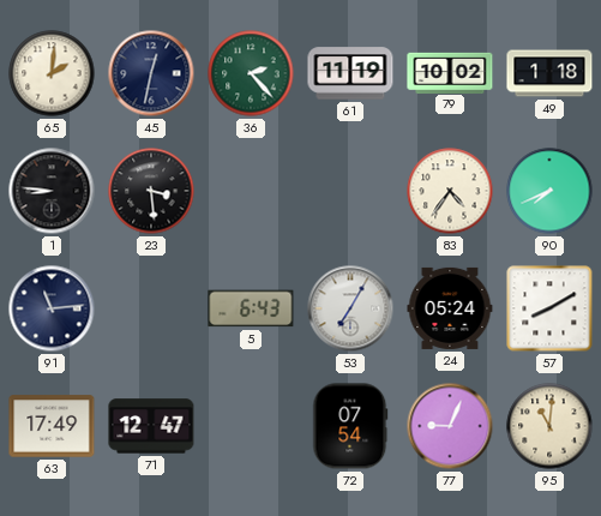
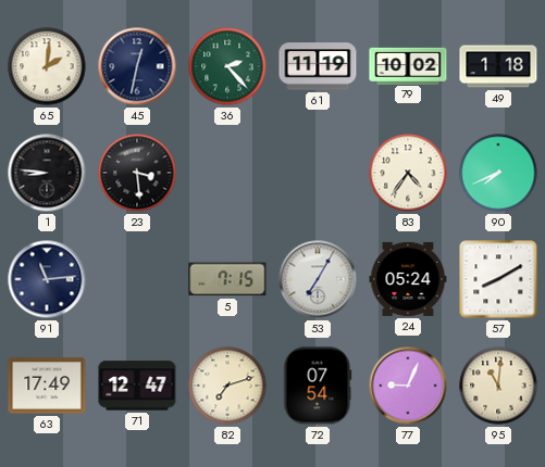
5: 6:43 -> 7:15 (227, 279)
82: none -> 7:12 (227, 386)
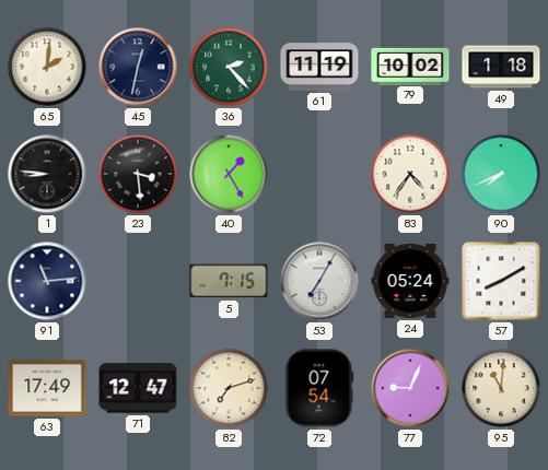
40: none -> 1:25 (229, 174)
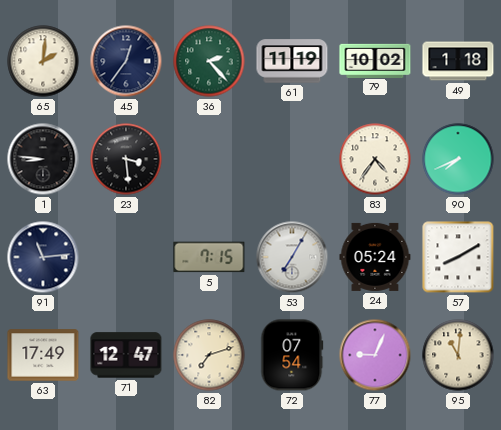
45: 12:32 -> 12:36 (126, 61)
40: 1:25 -> none (229, 174)
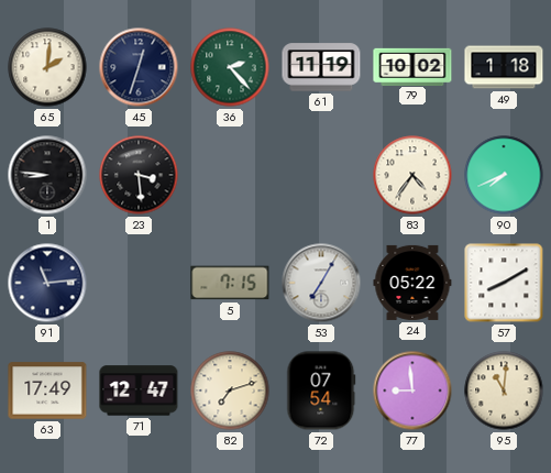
45: 12:36 -> 12:33 (139, 67)
24: 05:24 -> 05:22 (412, 283)
77: 9:04 -> 8:59 (412, 391)
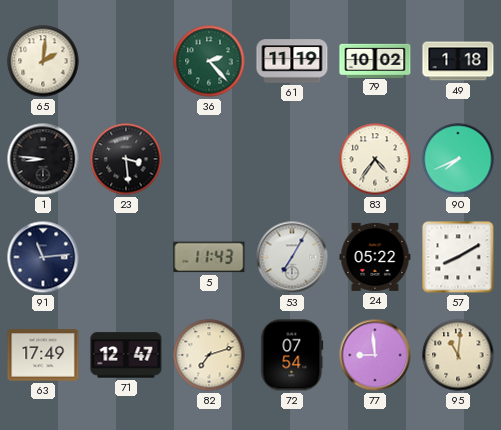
45: 12:33 -> none (139, 67)
5: 7:15 -> 11:43 (209, 257)
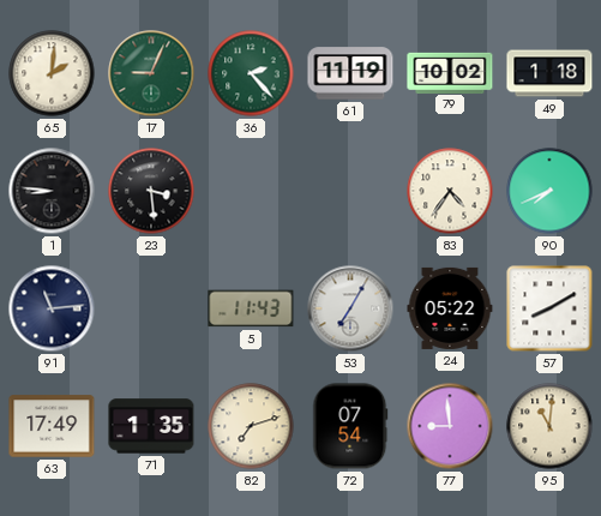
17: none -> 9:04 (151, 73)
71: 12:47 -> 1:35 (151, 426)
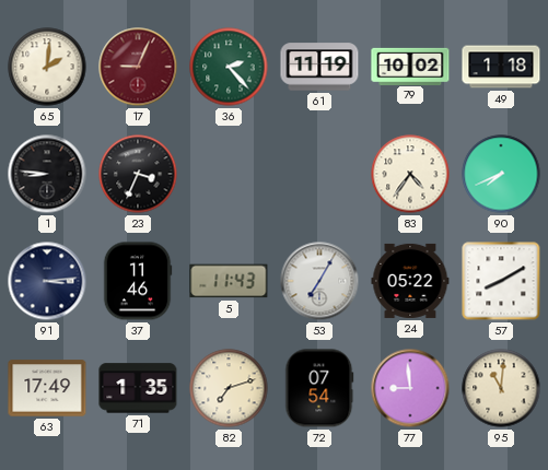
17 dial: green -> burgundy (138, 67)
23: 3:29 -> 3:34 (138, 174)
91: 11:14 -> 3:14 (47, 281)
37: none -> 11:46 (138, 281)
